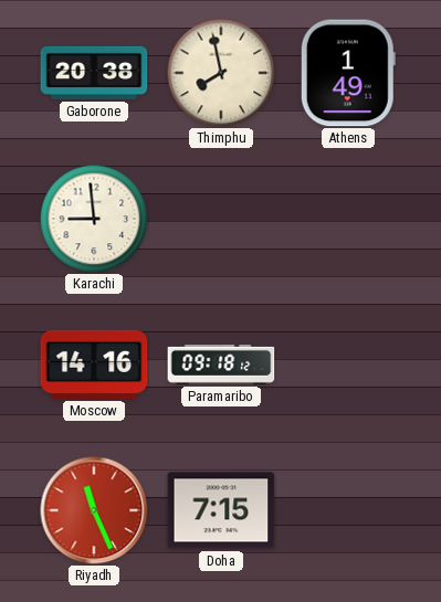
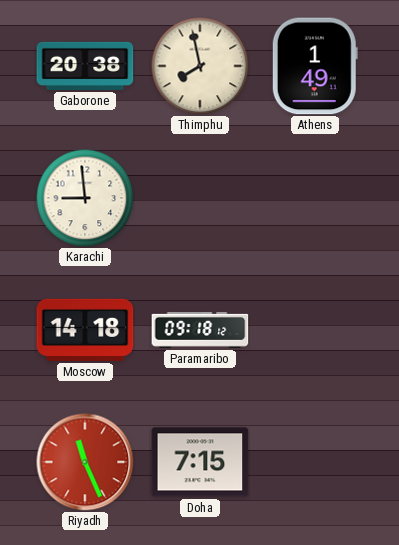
Moscow: 14:16 -> 14:18 (85, 330)
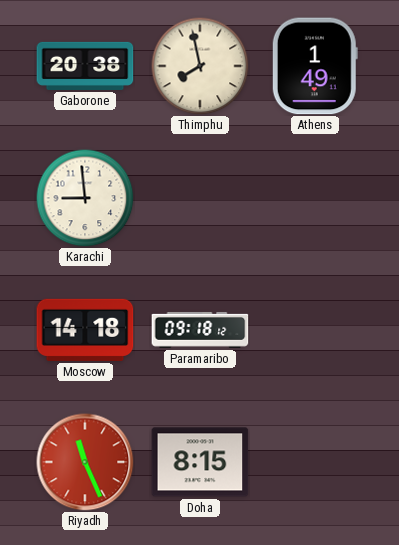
Doha: 7:15 -> 8:15 (200, 462)
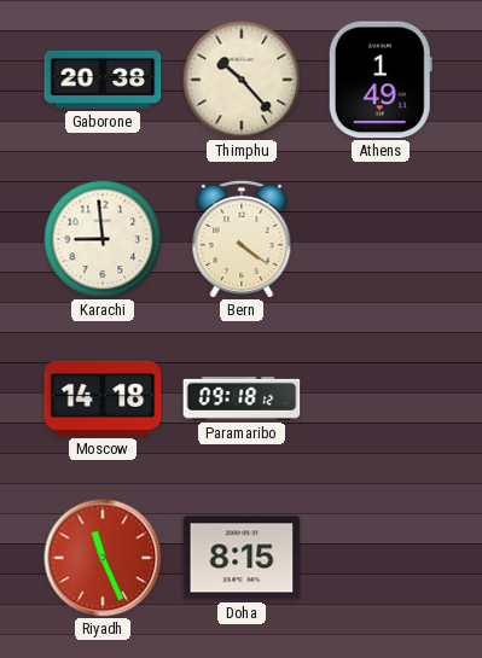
Thimphu: 7:58 -> 10:23 (242, 80)
Bern: none -> 4:21 (242, 240)
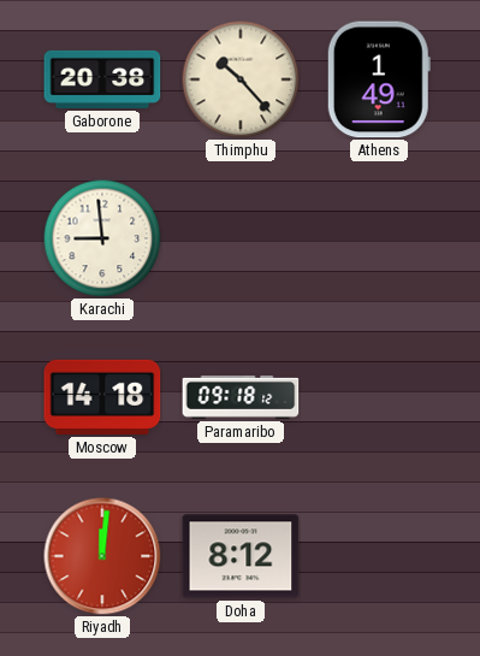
Bern: 4:21 -> none (242, 240)
Riyadh: 11:26 -> 12:01 (102, 556)
Doha: 8:15 -> 8:12 (241, 556)
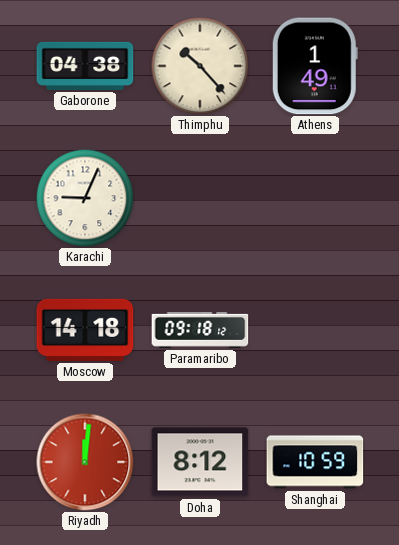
Gaborone: 20:38 -> 04:38 (85, 66)
Karachi: 8:59 -> 9:04 (85, 198)
Shanghai: none -> 10:59 (315, 462)
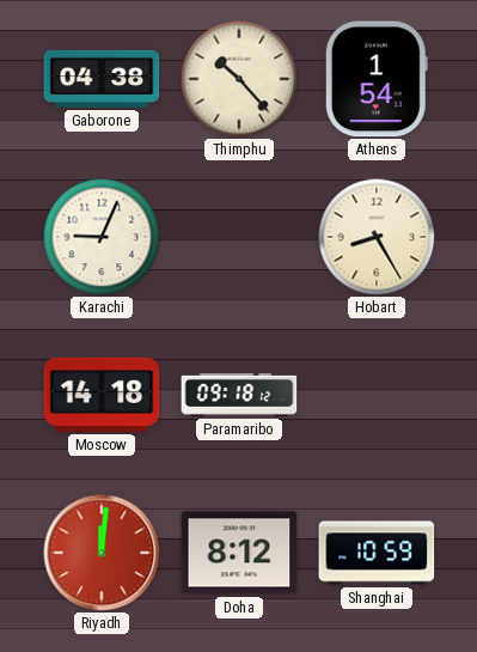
Athens: 1:49 -> 1:54 (377, 79)
Hobart: none -> 8:25 (377, 237)
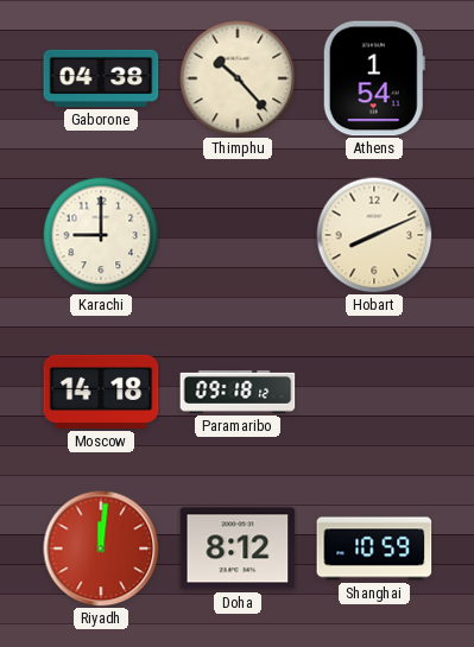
Karachi: 9:04 -> 9:00 (101, 235)
Hobart: 8:25 -> 8:11 (374, 235)
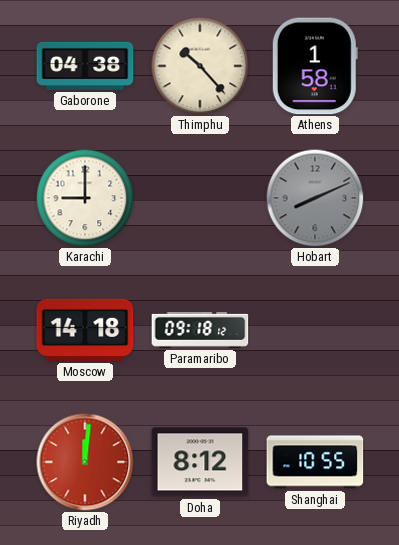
Athens: 1:54 -> 1:58 (315, 66)
Hobart dial: cream -> grey (315, 198)
Shanghai: 10:59 -> 10:55 (315, 462)
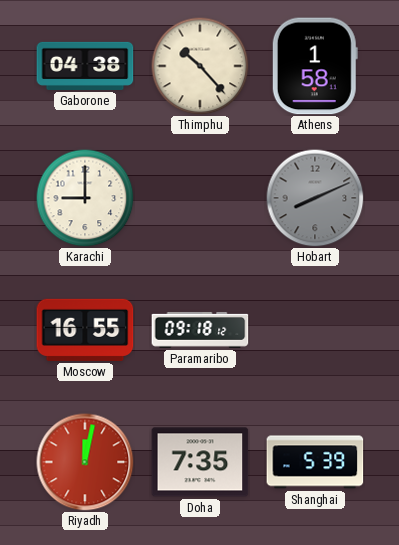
Moscow: 14:18 -> 16:55 (85, 330)
Riyadh: 12:01 -> 12:02 (85, 462)
Doha: 8:12 -> 7:35 (200, 462)
Shanghai: 10:55 -> 5:39 (315, 462)
